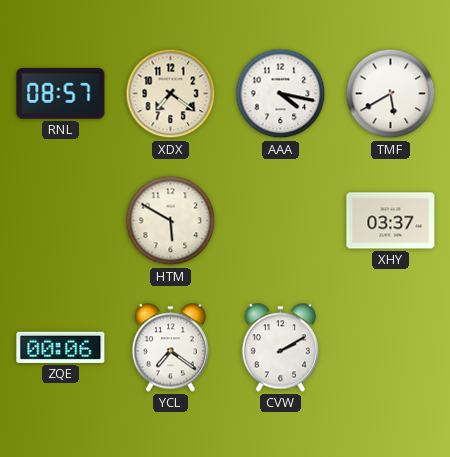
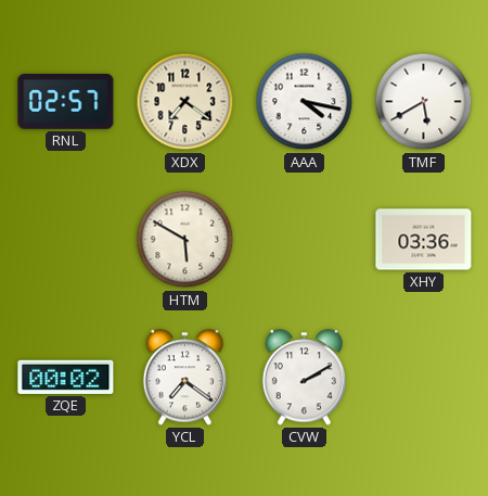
RNL: 08:57 -> 02:57 (66, 101)
XHY: 03:37 -> 03:36 (424, 240)
ZQE: 00:06 -> 00:02 (66, 377)
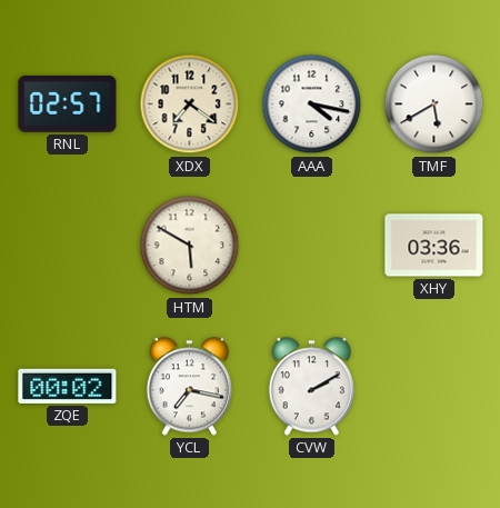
YCL: 7:21 -> 7:17 (189, 387)
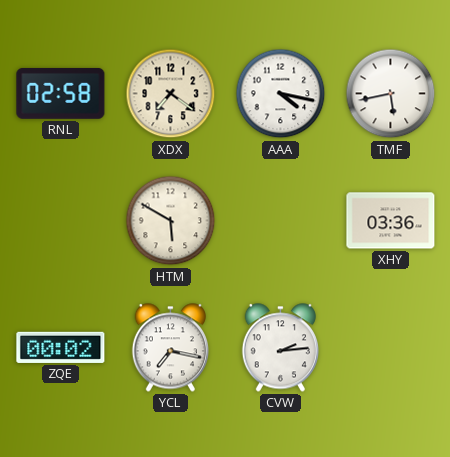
RNL: 02:57 -> 02:58 (61, 93)
TMF: 5:40 -> 5:43 (391, 94)
CVW: 2:10 -> 2:14 (280, 348)
